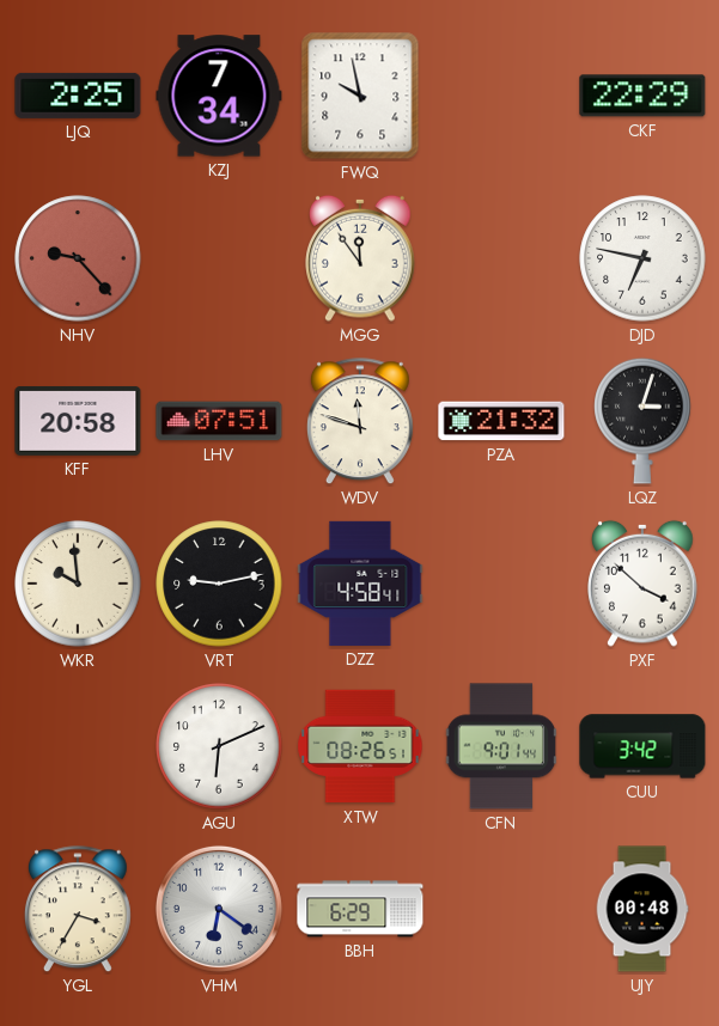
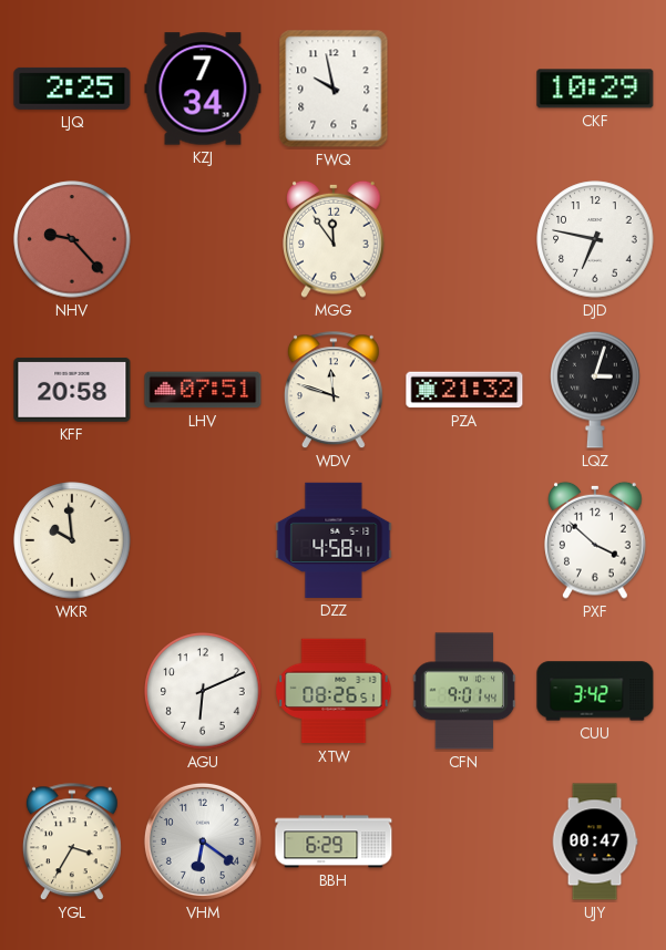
CKF: 22:29 -> 10:29 (595, 89)
VRT: 9:13 -> none (219, 584)
UJY: 00:48 -> 00:47 (595, 841)
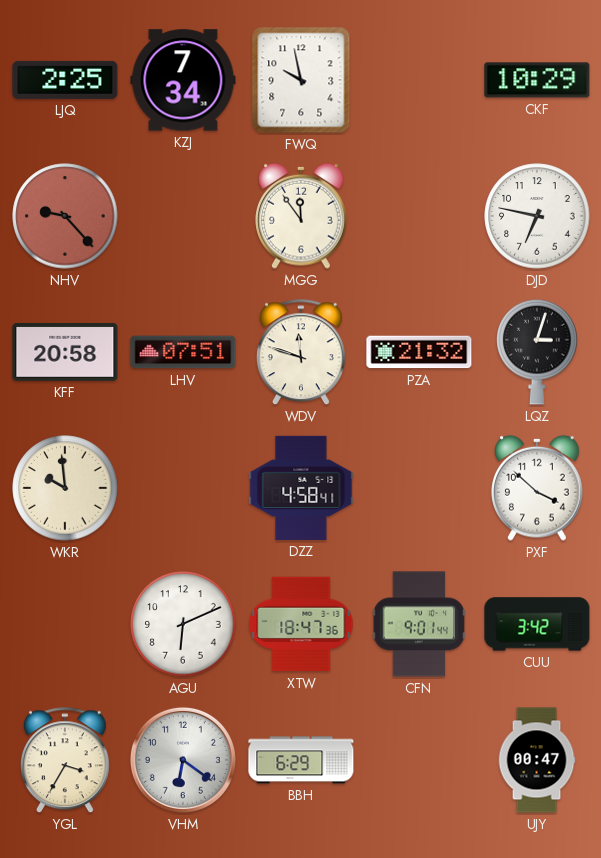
XTW: 08:26 -> 18:47 (301, 624)
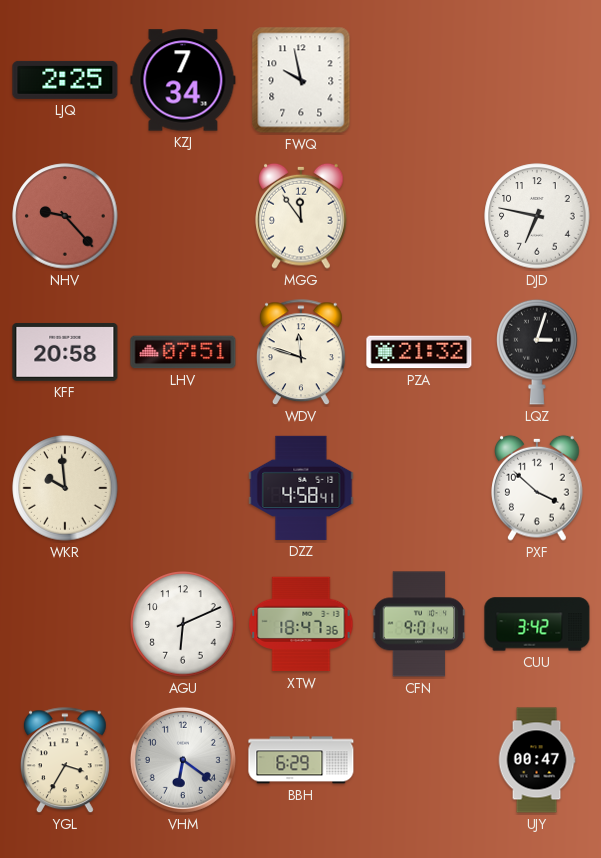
CKF: 10:29 -> none (537, 80)
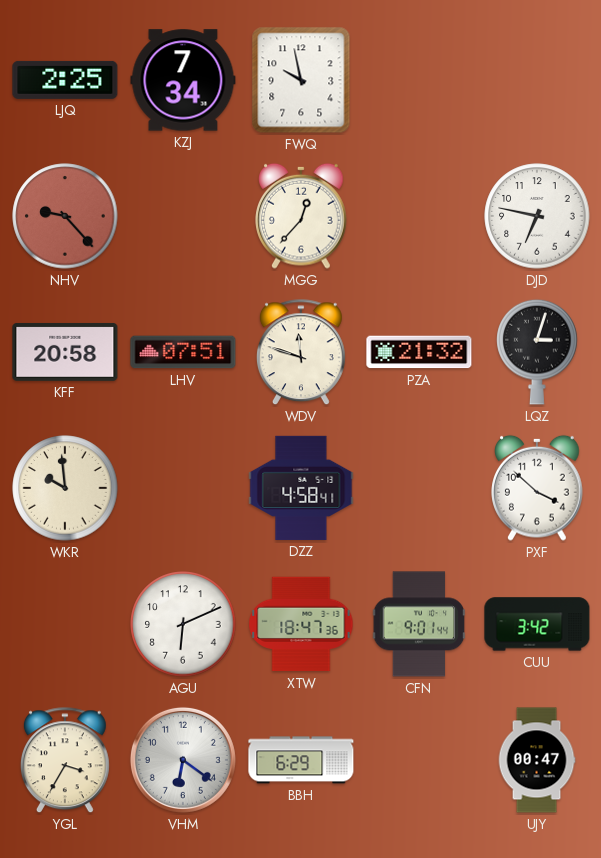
MGG: 11:54 -> 12:37 (301, 216)
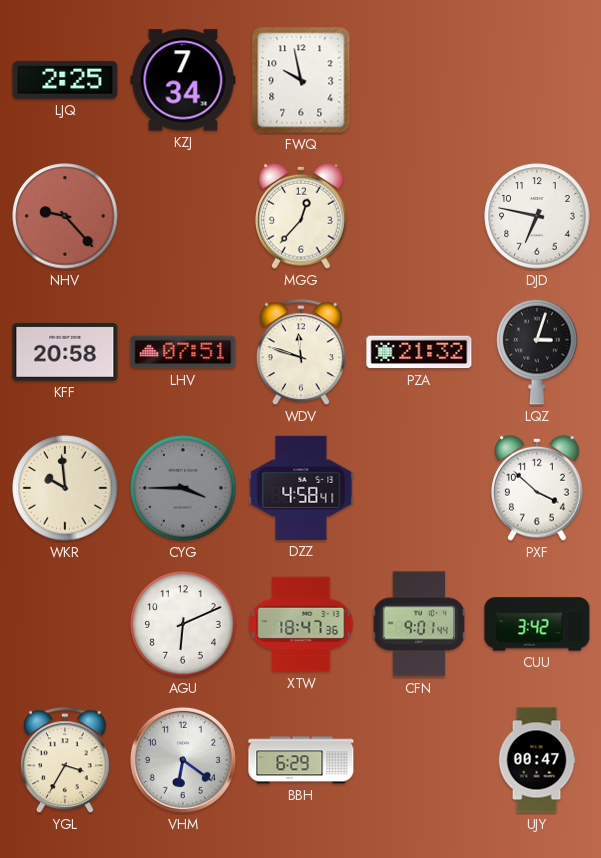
CYG: none -> 3:45 (183, 488)
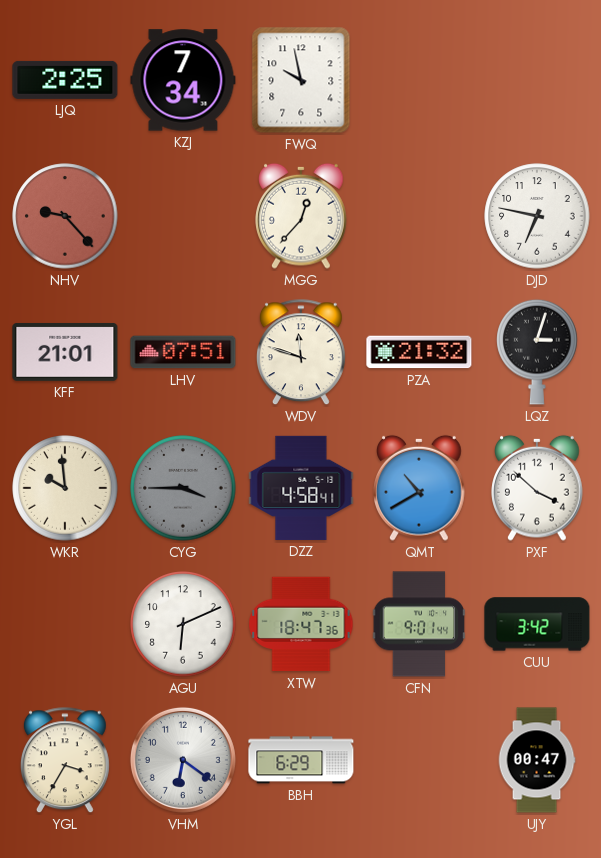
KFF: 20:58 -> 21:01 (65, 352)
QMT: none -> 10:40 (419, 488)
